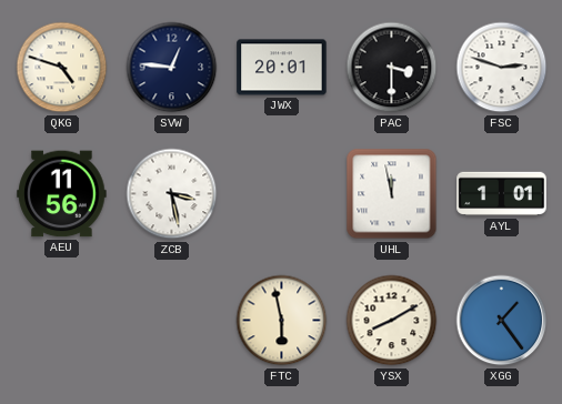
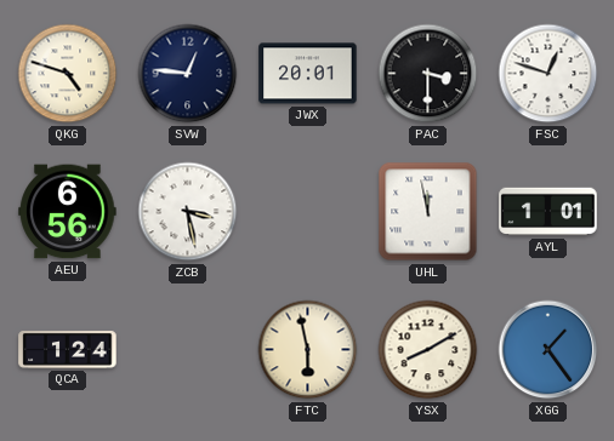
FSC: 2:48 -> 12:48 (548, 74)
AEU: 11:56 -> 6:56 (68, 212)
QCA: none -> 1:24 (68, 350)
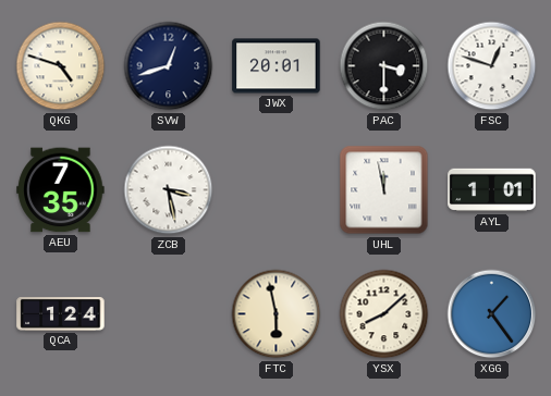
SVW: 12:46 -> 12:42 (169, 66)
AEU: 6:56 -> 7:35 (61, 190)
YSX: 8:10 -> 8:08 (384, 314)
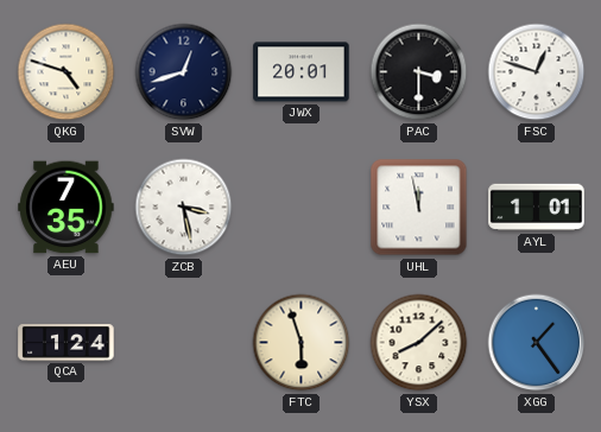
FTC: 5:58 -> 5:57 (302, 343)
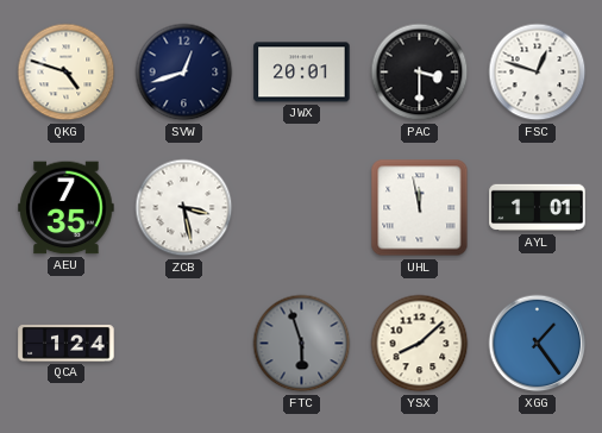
FTC dial: cream -> grey (302, 344)
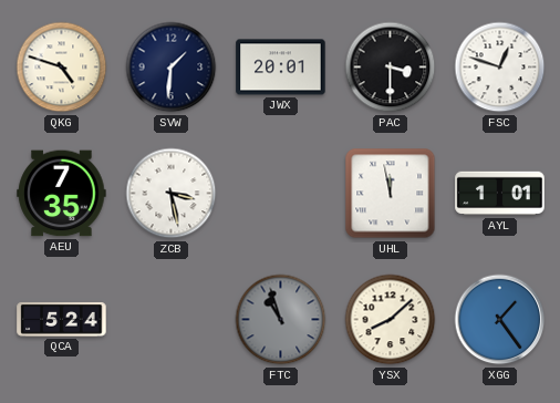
SVW: 12:42 -> 1:31 (172, 68)
QCA: 1:24 -> 5:24 (62, 320)
FTC: 5:57 -> 10:57 (281, 320)
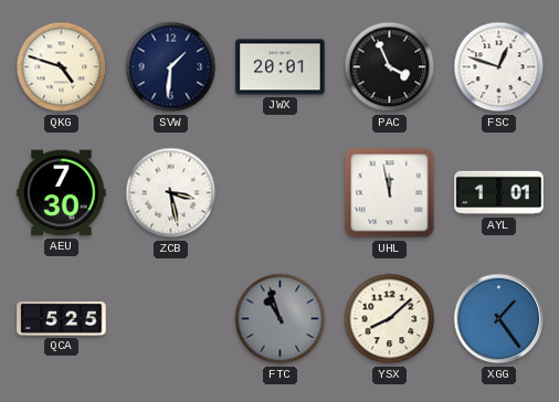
PAC: 3:30 -> 3:56 (390, 67)
AEU: 7:35 -> 7:30 (62, 193)
QCA: 5:24 -> 5:25 (62, 319)
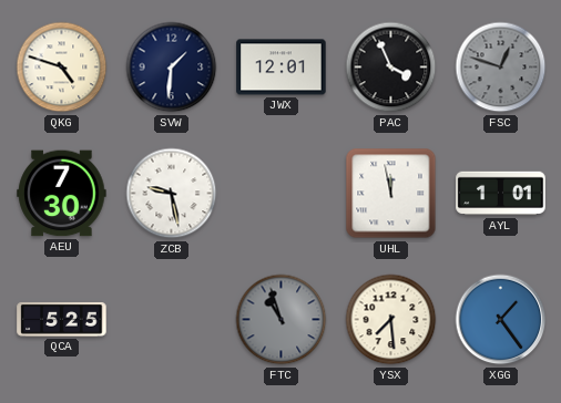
JWX: 20:01 -> 12:01 (282, 68)
FSC dial: white -> grey (501, 68)
ZCB: 3:28 -> 9:28 (172, 194)
YSX: 8:08 -> 7:29 (391, 320)
